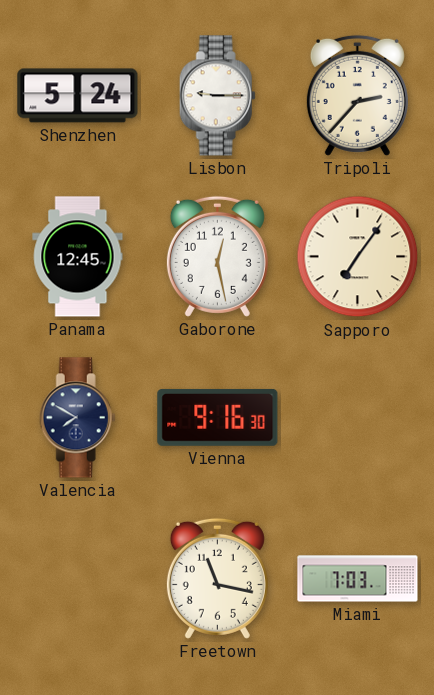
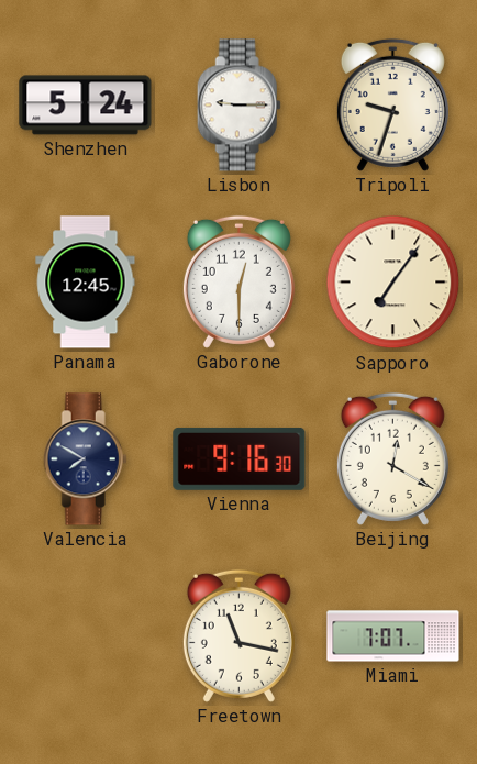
Tripoli: 2:37 -> 9:33 (392, 104)
Gaborone: 12:28 -> 12:30 (239, 281)
Beijing: none -> 12:20 (392, 458)
Miami: 7:03 -> 7:07 (393, 636)
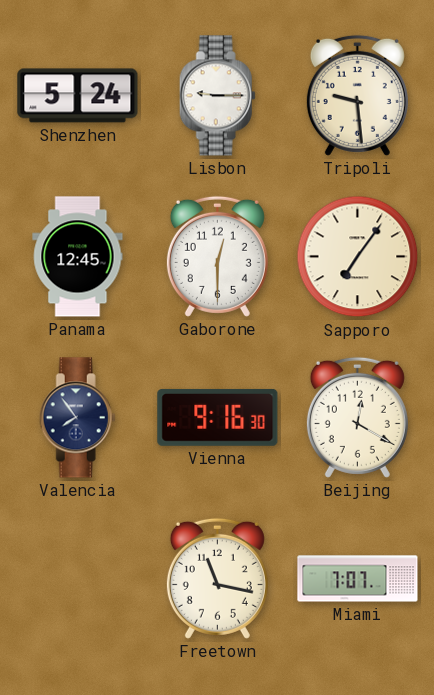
Tripoli: 9:33 -> 9:29 (357, 95)
Valencia: 7:50 -> 7:54 (77, 418)
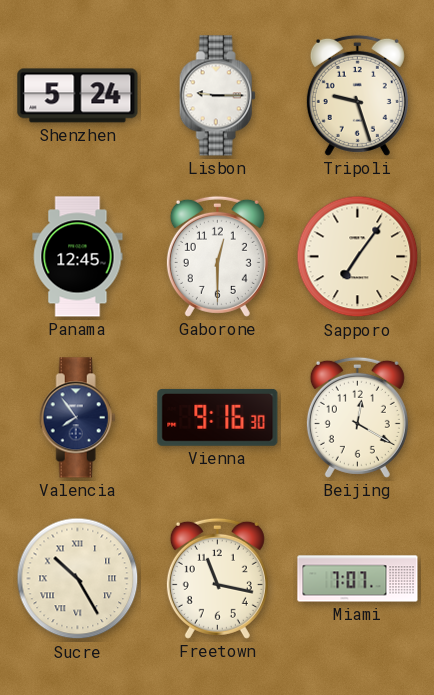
Tripoli: 9:29 -> 9:27 (357, 95)
Sucre: none -> 10:25 (78, 579)
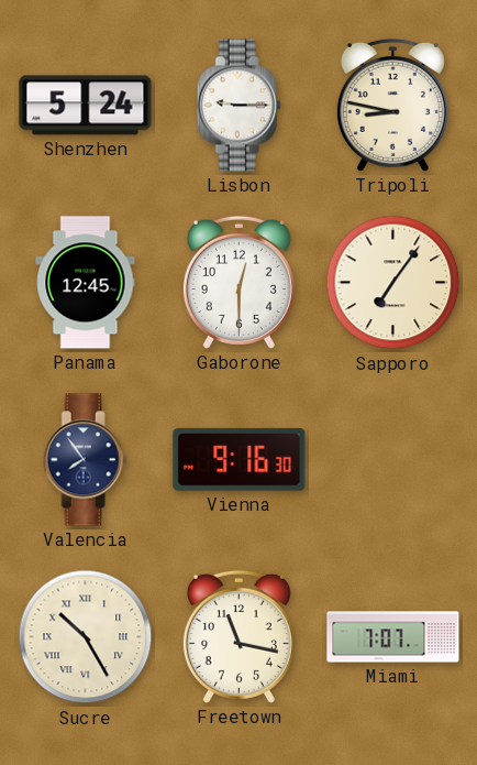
Tripoli: 9:27 -> 8:47 (392, 105)
Beijing: 12:20 -> none (357, 417)
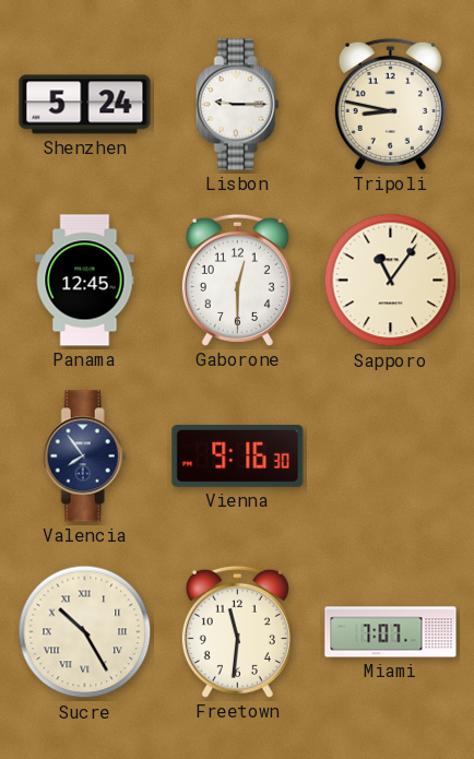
Sapporo: 7:06 -> 11:06 (391, 281)
Freetown: 11:17 -> 11:31 (237, 631)
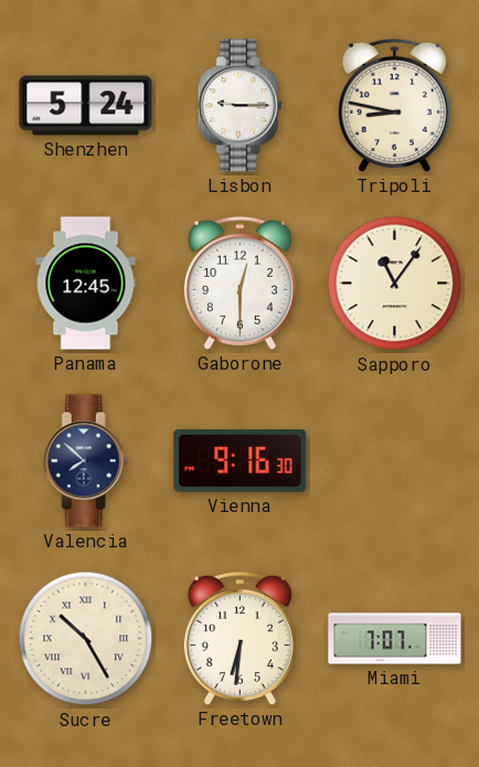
Valencia: 7:54 -> 7:52 (85, 461)
Freetown: 11:31 -> 6:31 (239, 638)
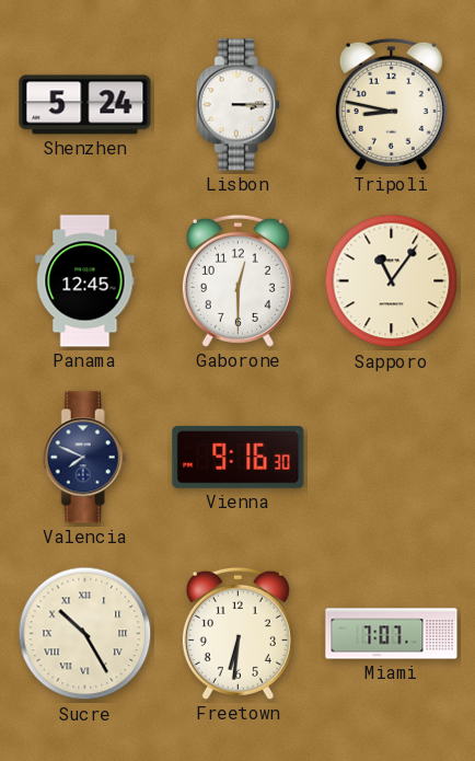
Lisbon: 9:15 -> 3:15 (237, 105)
Valencia: 7:52 -> 7:49 (84, 458)
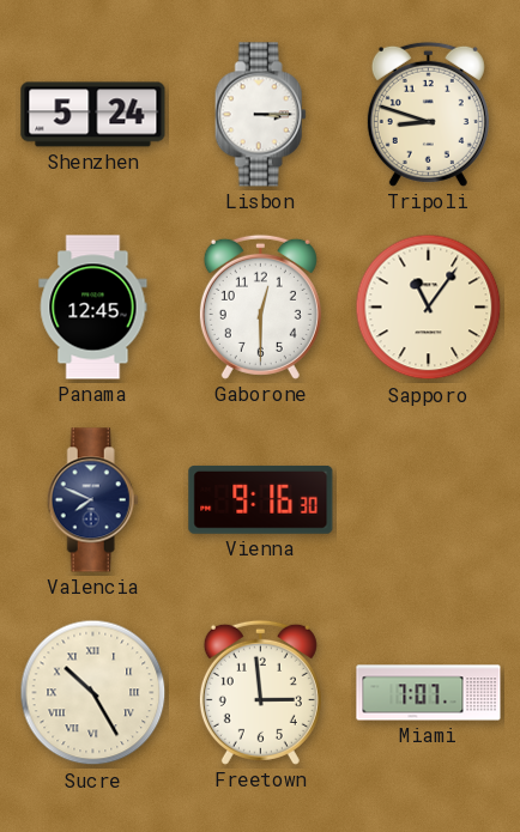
Tripoli: 8:47 -> 8:48 (428, 114)
Freetown: 6:31 -> 2:59 (260, 692)
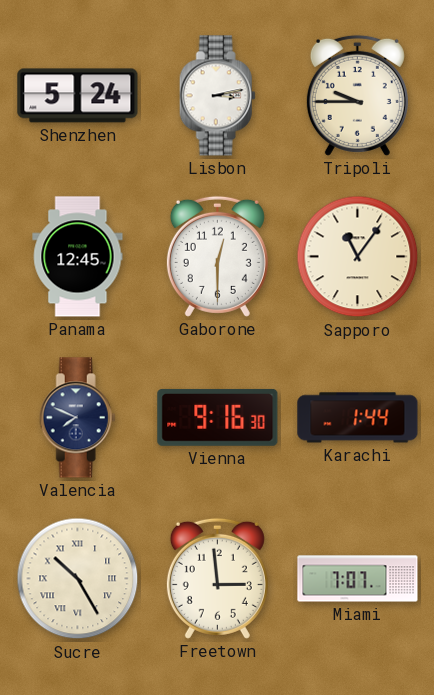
Lisbon: 3:15 -> 3:13 (217, 96)
Tripoli: 8:48 -> 9:45 (357, 95)
Karachi: none -> 1:44 (358, 418)
